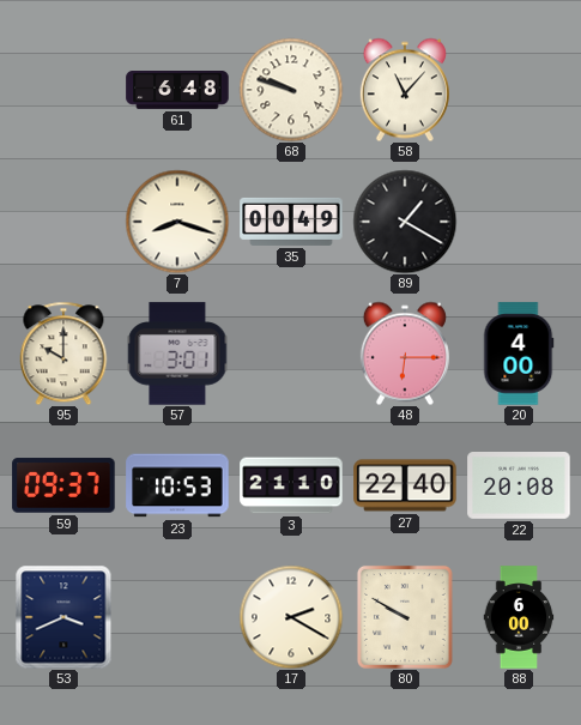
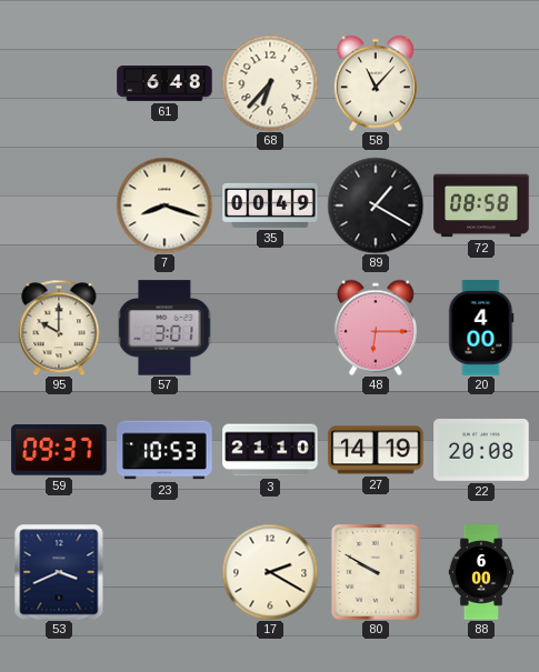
68: 9:48 -> 6:37 (270, 83)
72: none -> 08:58 (481, 205)
27: 22:40 -> 14:19 (376, 450)
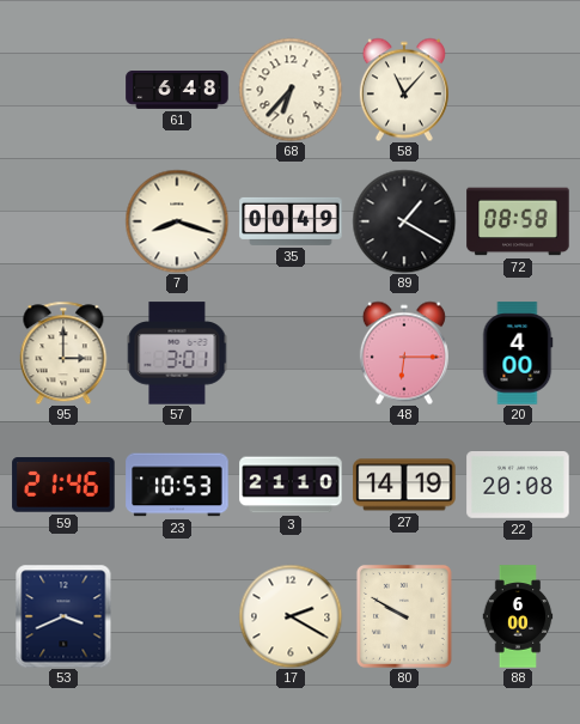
95: 10:00 -> 3:00 (63, 353)
59: 09:37 -> 21:46 (63, 485)
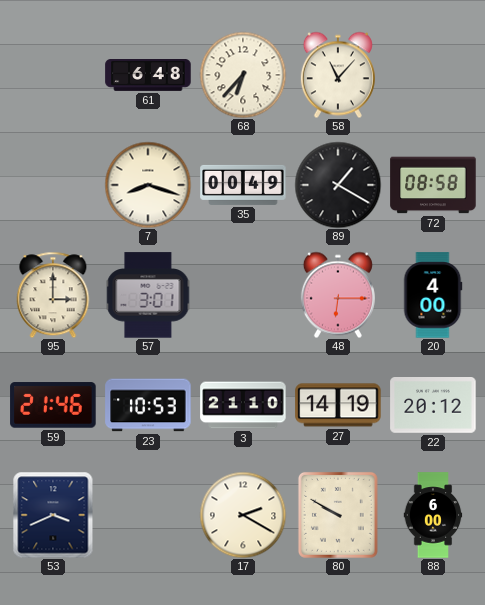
22: 20:08 -> 20:12 (433, 406)
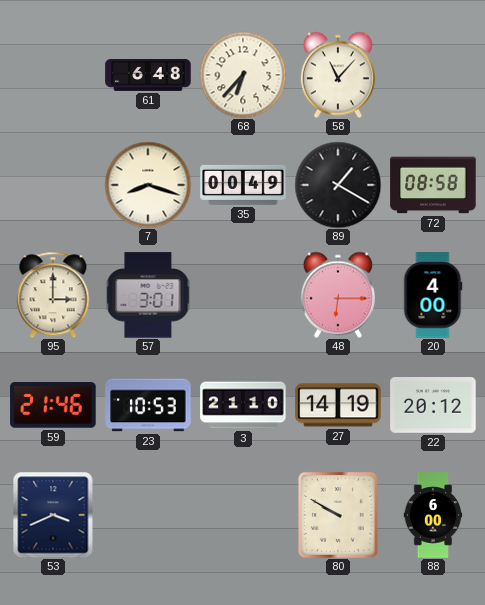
17: 2:20 -> none (243, 515)
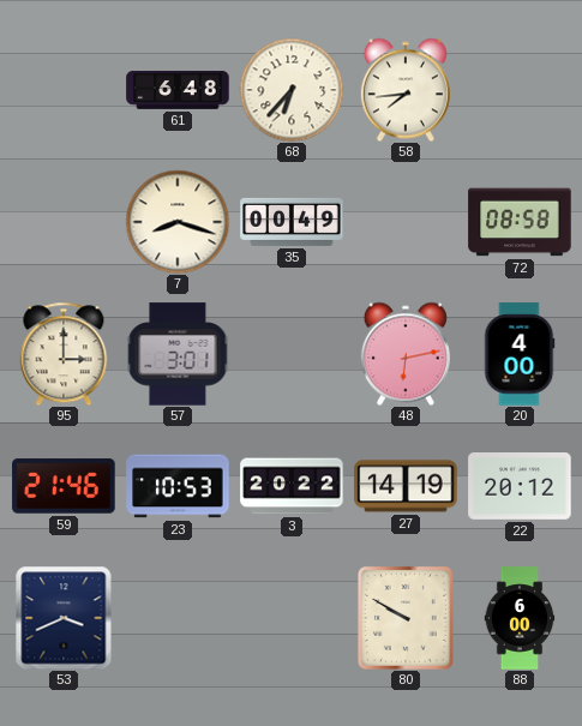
58: 11:07 -> 7:44 (406, 90)
89: 1:20 -> none (338, 185)
48: 6:15 -> 6:13 (406, 354)
3: 21:10 -> 20:22 (292, 486)
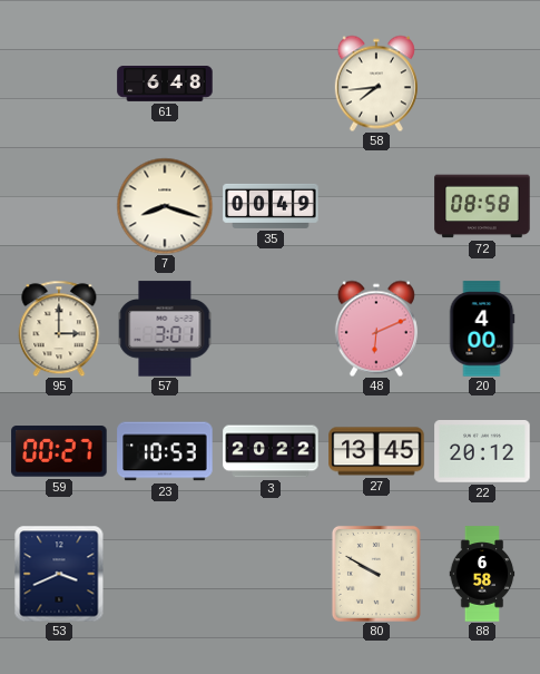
68: 6:37 -> none (292, 90)
48: 6:13 -> 6:11 (376, 329)
59: 21:46 -> 00:27 (59, 451)
27: 14:19 -> 13:45 (376, 451)
88: 6:00 -> 6:58 (482, 574)
